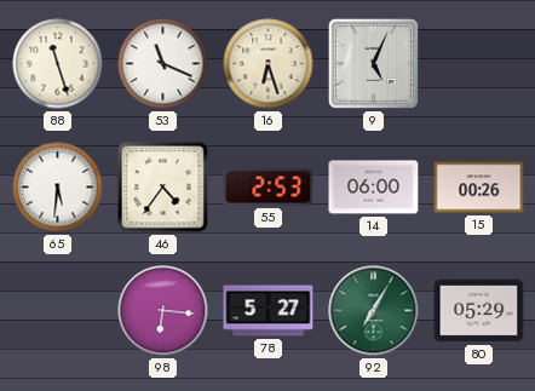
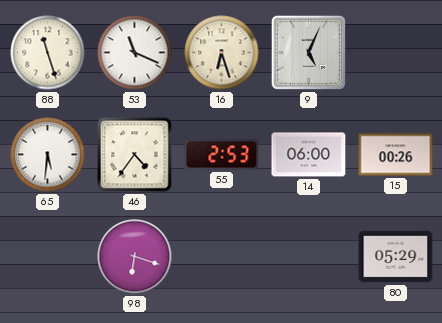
98: 6:16 -> 6:18 (135, 257)
78: 5:27 -> none (269, 311)
92: 7:05 -> none (374, 311)
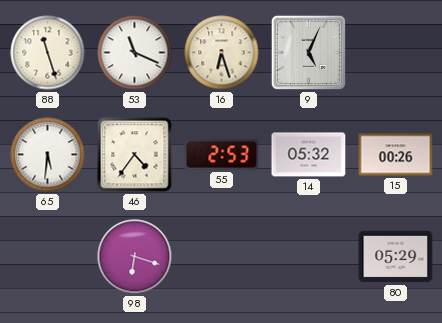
14: 06:00 -> 05:32 (309, 155)
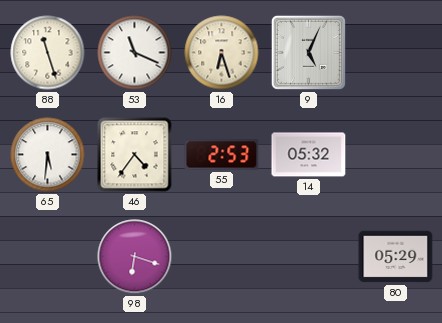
15: 00:26 -> none (396, 155)
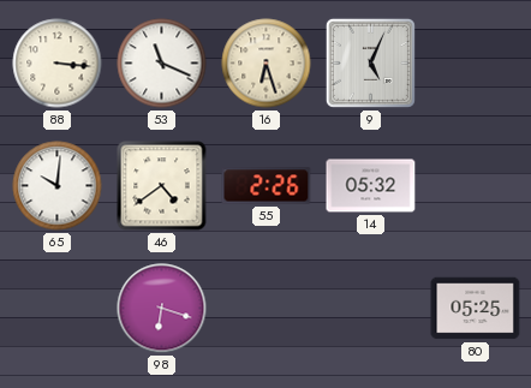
88: 11:27 -> 3:16 (58, 64)
65: 5:31 -> 10:01 (58, 186)
46: 4:36 -> 4:39 (162, 186)
55: 2:53 -> 2:26 (267, 186)
80: 05:29 -> 05:25 (476, 309)
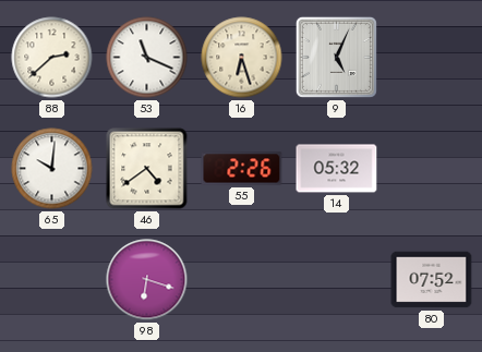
88: 3:16 -> 2:38 (52, 58)
80: 05:25 -> 07:52 (432, 280)
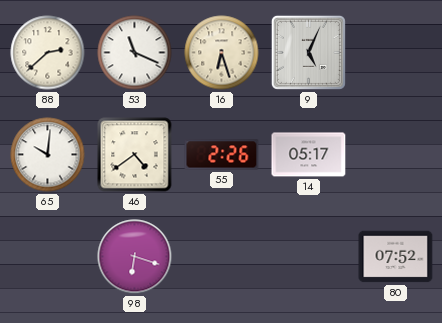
14: 05:32 -> 05:17 (309, 155)
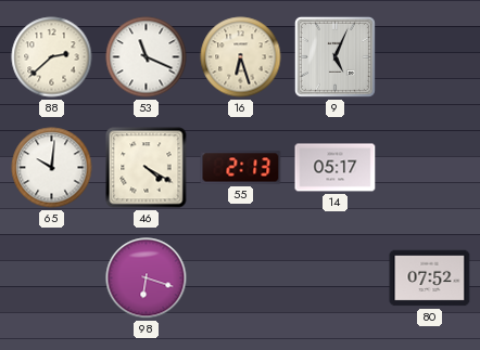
46: 4:39 -> 4:20 (147, 168)
55: 2:26 -> 2:13 (241, 168)
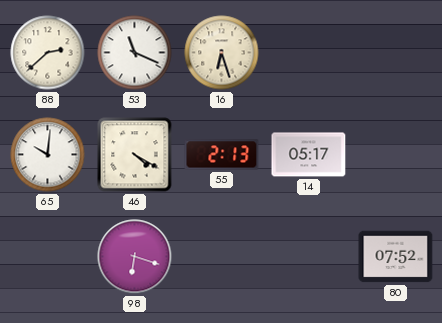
9: 5:04 -> none (334, 56)
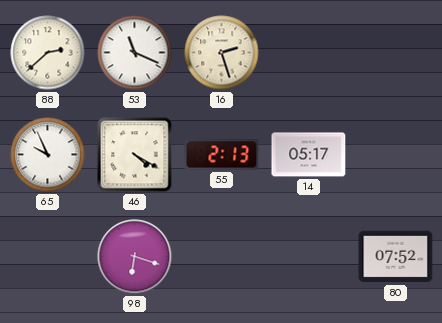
16: 6:27 -> 2:27 (222, 53)
65: 10:01 -> 9:56 (48, 155)
